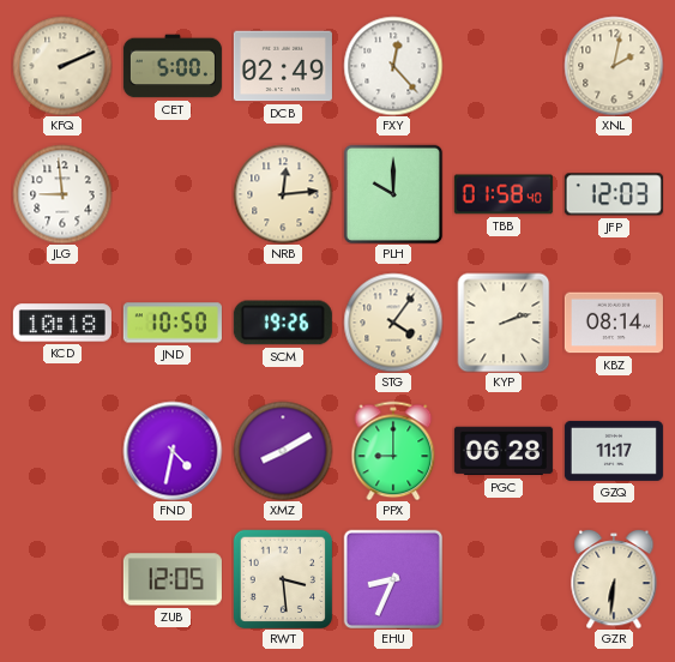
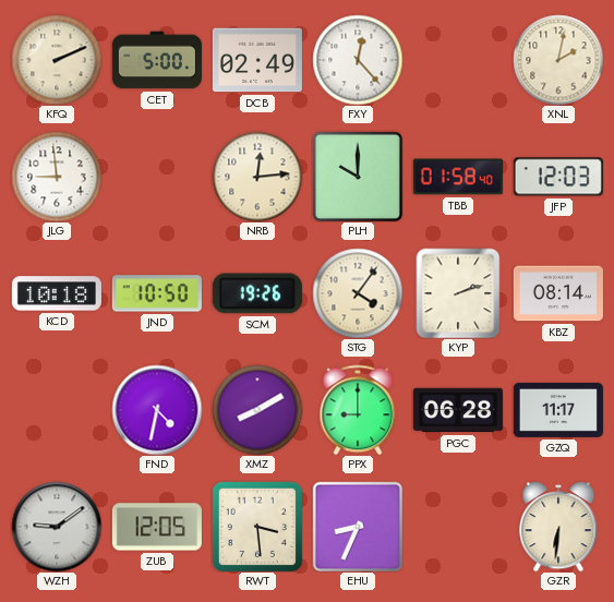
WZH: none -> 9:09 (57, 527)
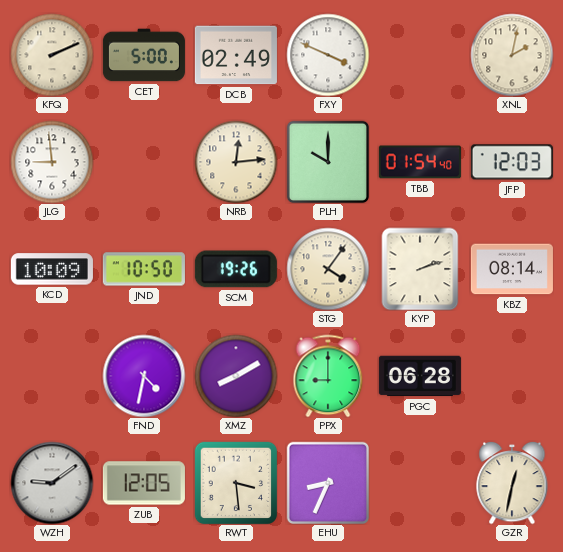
FXY: 12:23 -> 3:49 (328, 55)
TBB: 01:58 -> 01:54 (420, 162)
KCD: 10:18 -> 10:09 (52, 269)
GZQ: 11:17 -> none (558, 410)
GZR: 6:31 -> 12:32 (512, 483)
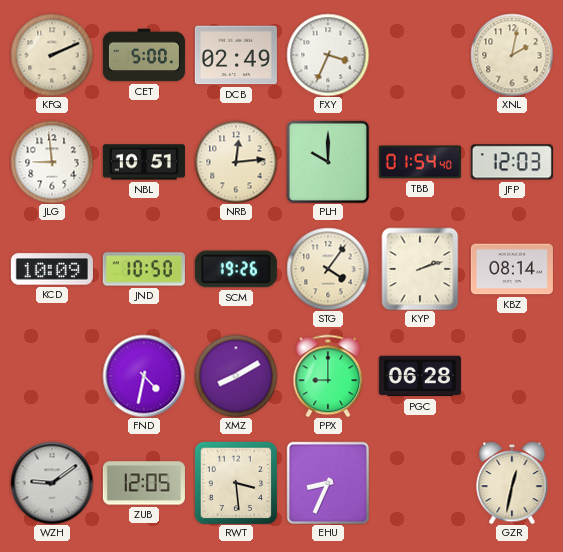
FXY: 3:49 -> 3:34 (328, 55)
NBL: none -> 10:51 (144, 162)
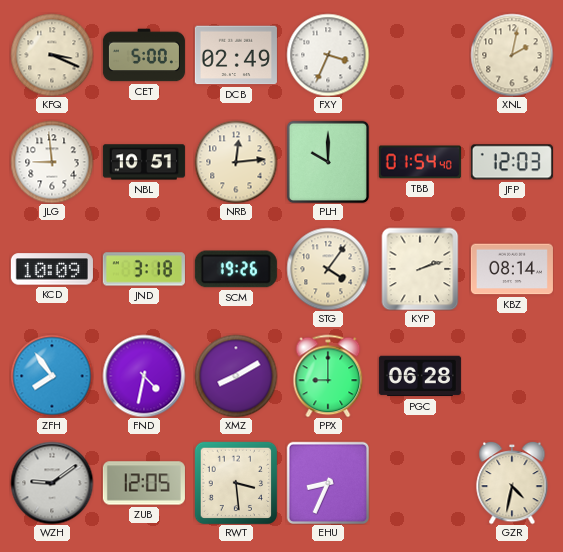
KFQ: 2:11 -> 3:19 (52, 55)
JND: 10:50 -> 3:18 (144, 269)
ZFH: none -> 7:54 (52, 376)
GZR: 12:32 -> 4:32 (512, 483)
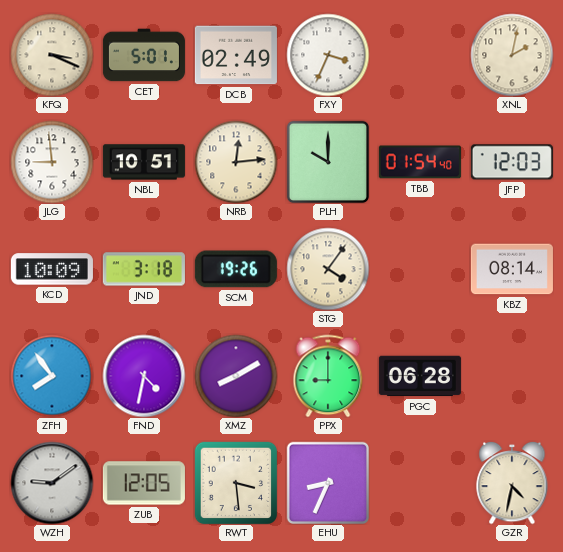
CET: 5:00 -> 5:01 (144, 55)
KYP: 2:12 -> none (420, 269)
